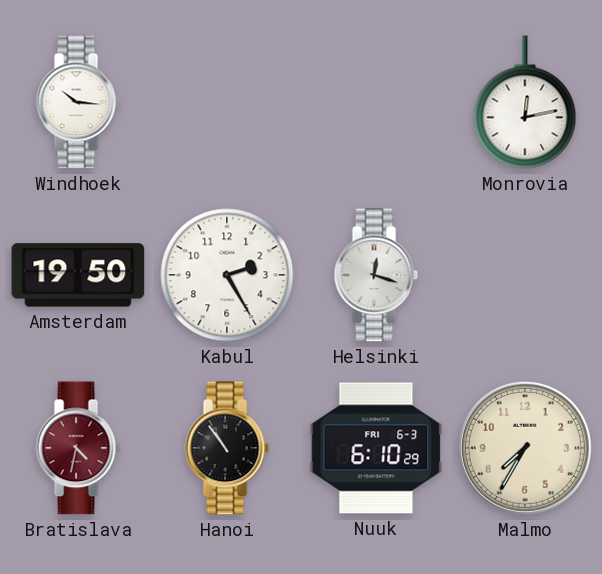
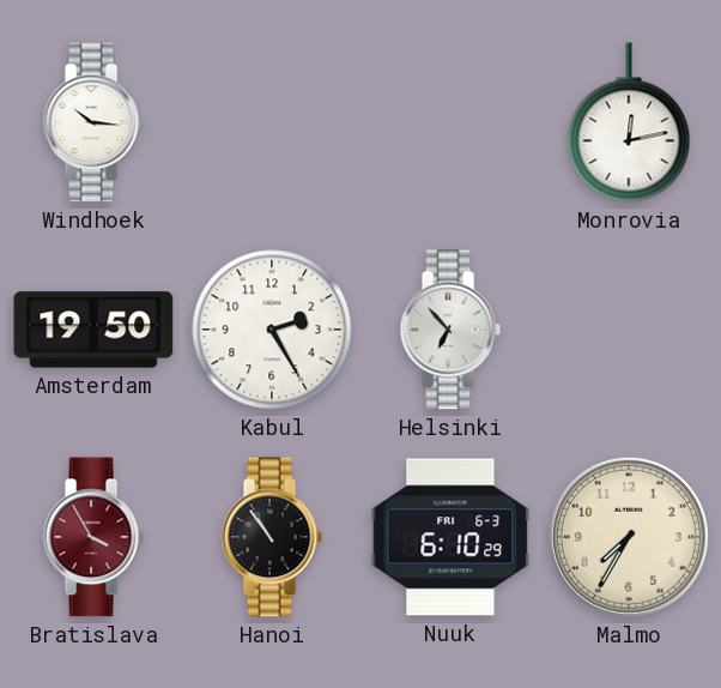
Helsinki: 12:18 -> 6:53 (450, 330)
Bratislava: 4:32 -> 3:55 (93, 537)
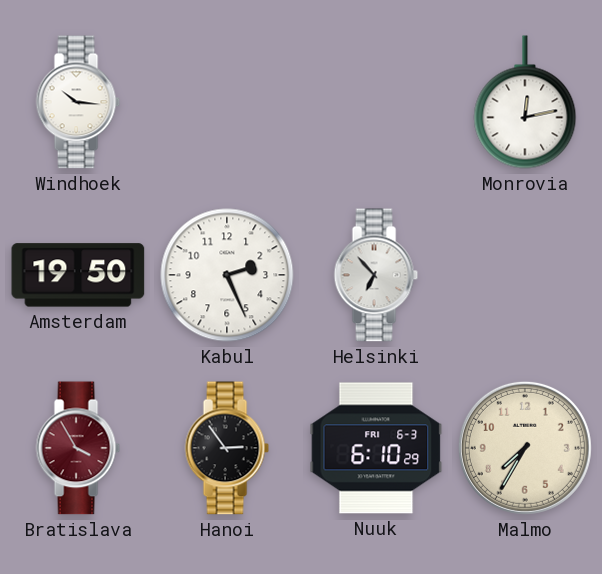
Kabul: 2:25 -> 2:26 (227, 275)
Hanoi: 10:54 -> 2:54 (227, 448)
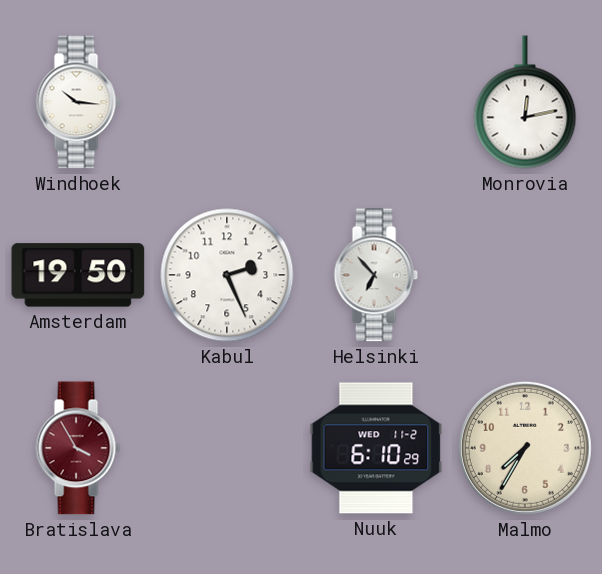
Hanoi: 2:54 -> none (227, 448)
Nuuk date: FRI 6-3 -> WED 11-2 (376, 448)
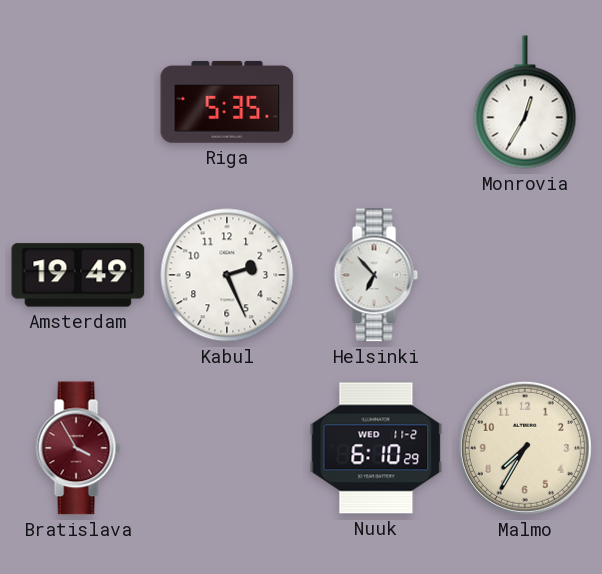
Windhoek: 10:16 -> none (78, 102)
Riga: none -> 5:35 (227, 102)
Monrovia: 12:13 -> 12:35 (525, 102)
Amsterdam: 19:50 -> 19:49 (78, 275)
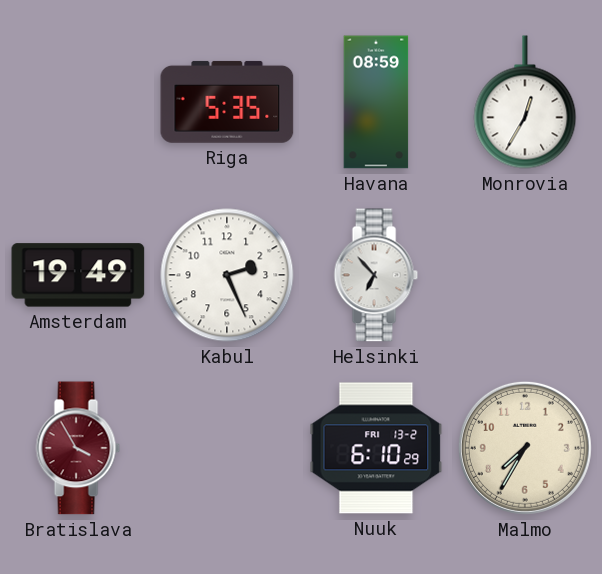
Havana: none -> 08:59 (376, 102)
Nuuk date: WED 11-2 -> FRI 13-2 (376, 448)
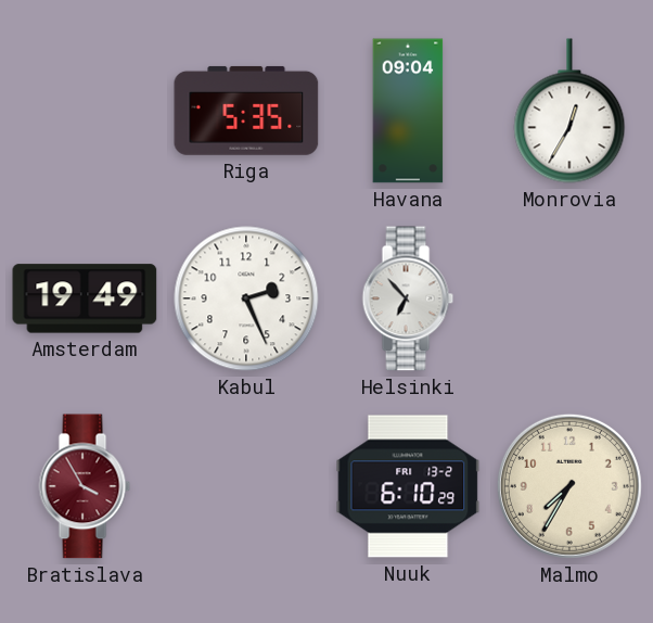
Havana: 08:59 -> 09:04 (408, 111)
